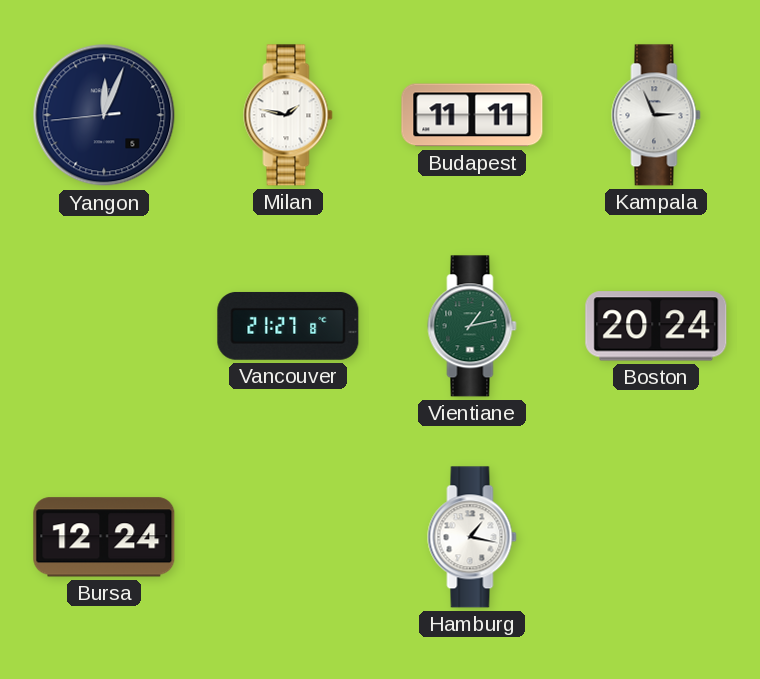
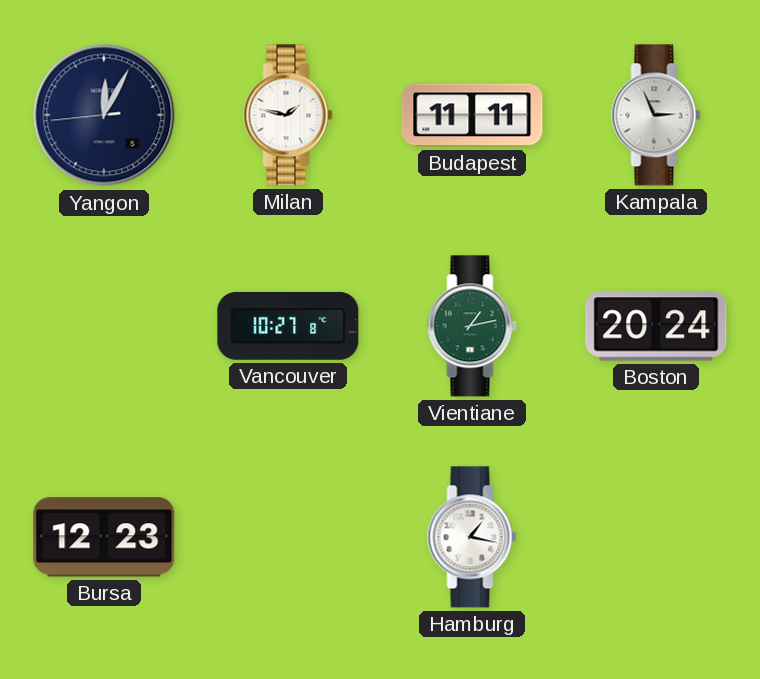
Yangon: 12:03 -> 12:04 (104, 115)
Vancouver: 21:27 -> 10:27 (288, 326)
Bursa: 12:24 -> 12:23 (104, 537)
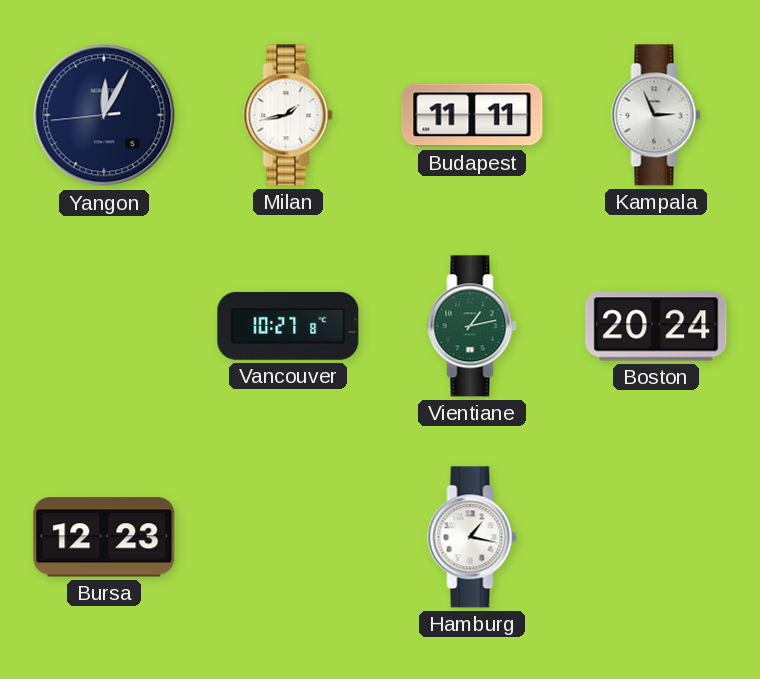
Milan: 1:47 -> 1:43 (288, 115)
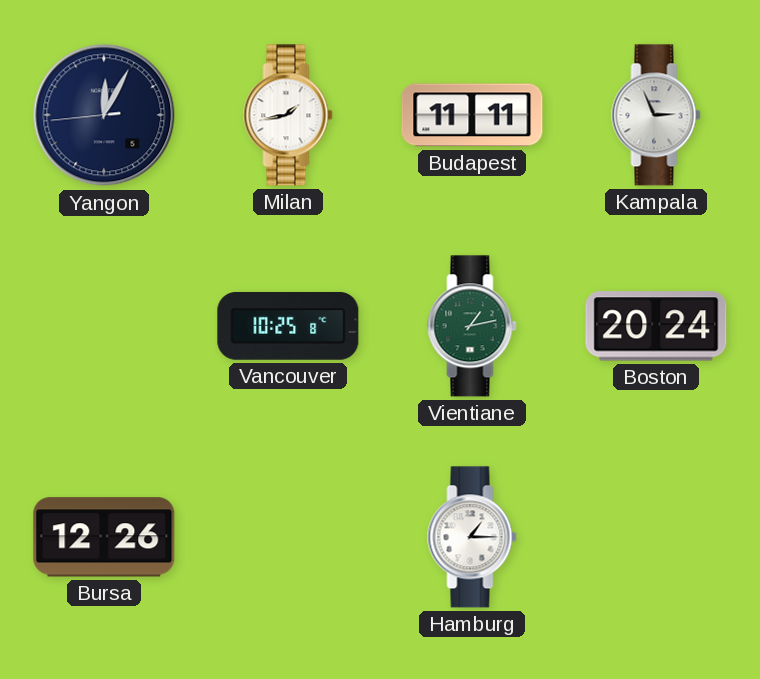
Vancouver: 10:27 -> 10:25 (288, 326)
Bursa: 12:23 -> 12:26 (104, 537)
Hamburg: 1:17 -> 1:15 (472, 537)
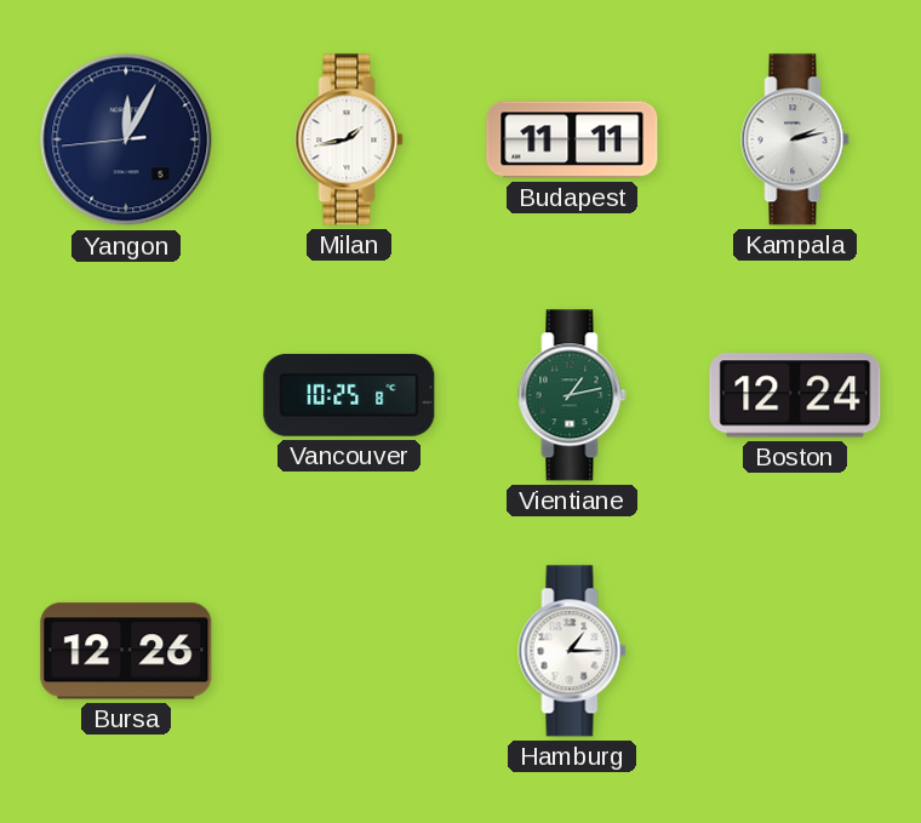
Kampala: 2:56 -> 2:13 (795, 139)
Boston: 20:24 -> 12:24 (795, 395)
